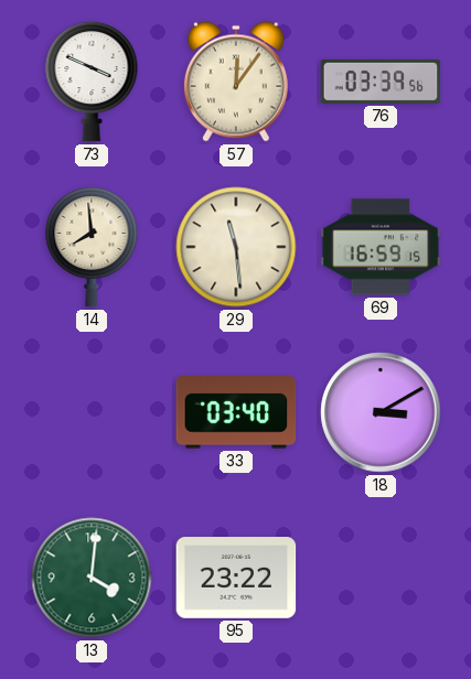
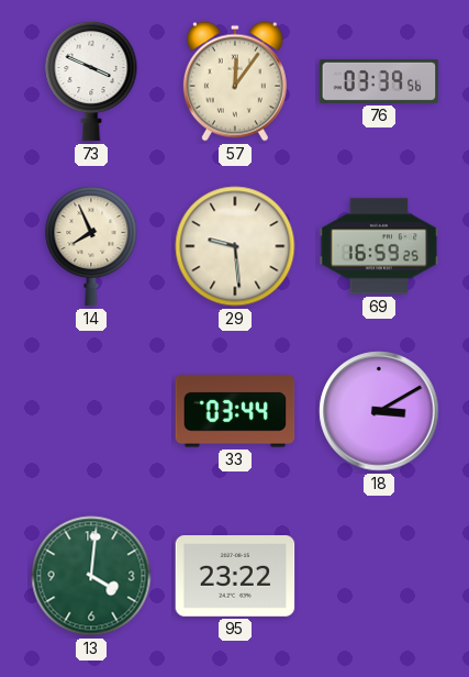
14: 7:59 -> 7:56 (91, 246)
29: 11:29 -> 9:29 (235, 246)
69: 16:59:15 -> 16:59:25 (379, 246)
33: 03:40 -> 03:44 (235, 411)
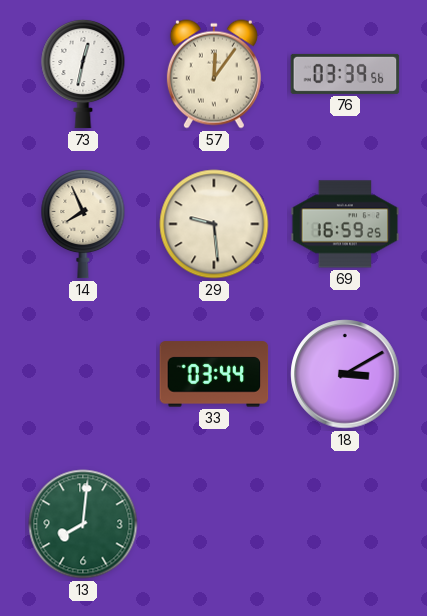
73: 3:49 -> 12:32 (83, 74)
13: 4:01 -> 8:01 (83, 524)
95: 23:22 -> none (235, 577)
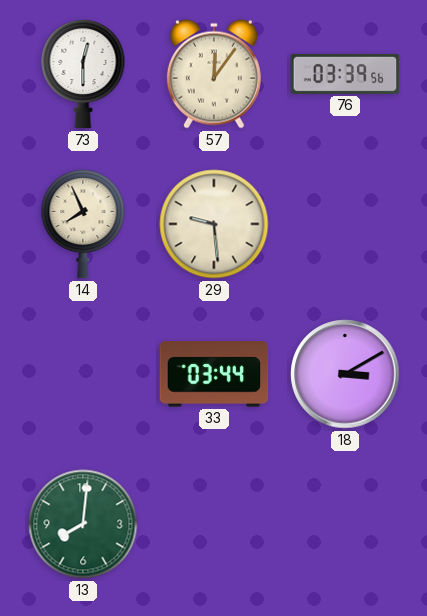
73: 12:32 -> 12:30 (83, 74)
69: 16:59 -> none (345, 224)
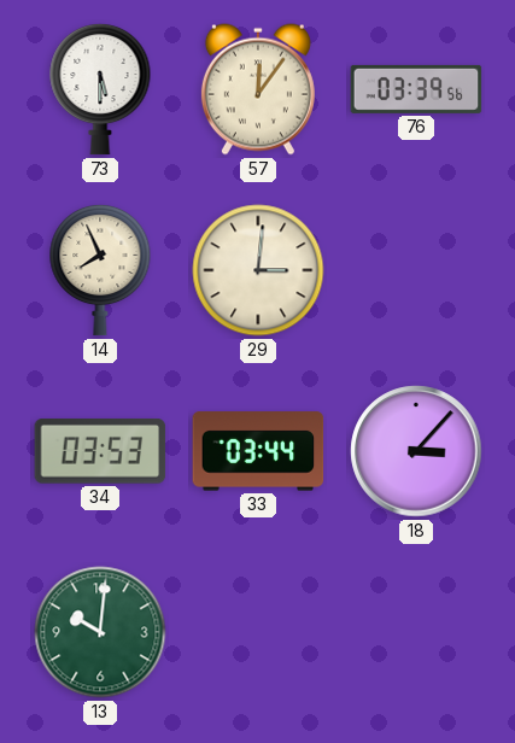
73: 12:30 -> 5:30 (100, 89)
29: 9:29 -> 3:01 (258, 270)
34: none -> 03:53 (100, 452)
18: 3:10 -> 3:07 (416, 451)
13: 8:01 -> 10:01 (100, 632)
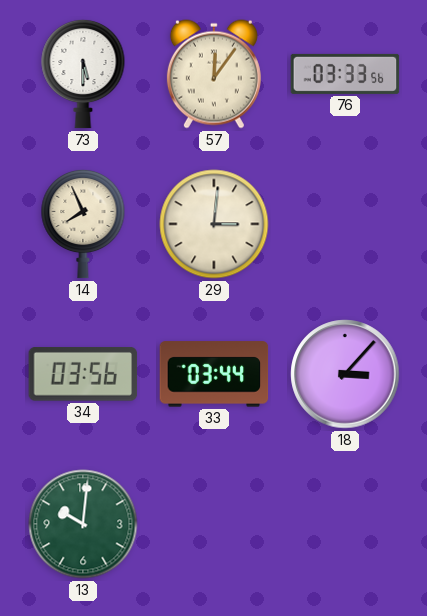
76: 03:39 -> 03:33 (345, 74)
34: 03:53 -> 03:56 (83, 375)
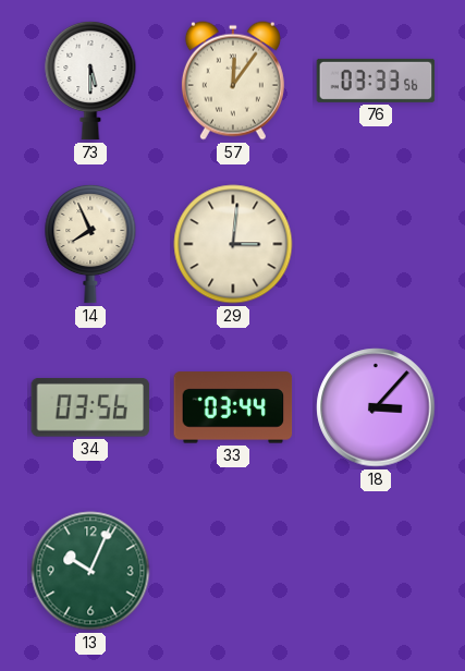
13: 10:01 -> 10:04 (90, 571)
